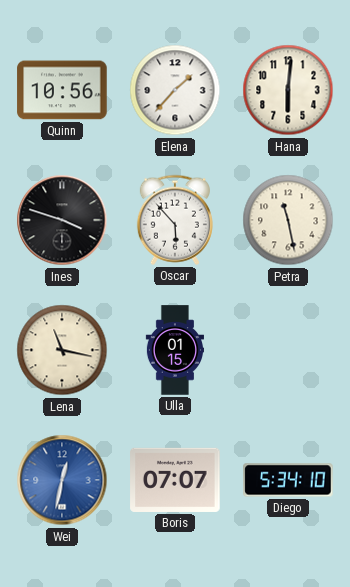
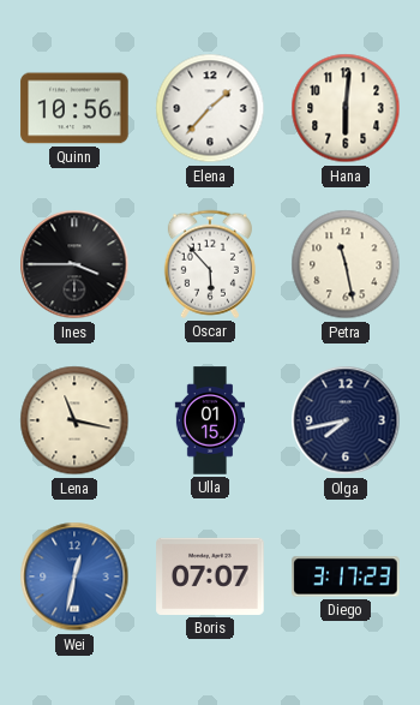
Ines: 3:48 -> 3:45 (74, 264)
Olga: none -> 7:43 (346, 420)
Diego: 5:34 -> 3:17 (346, 576)
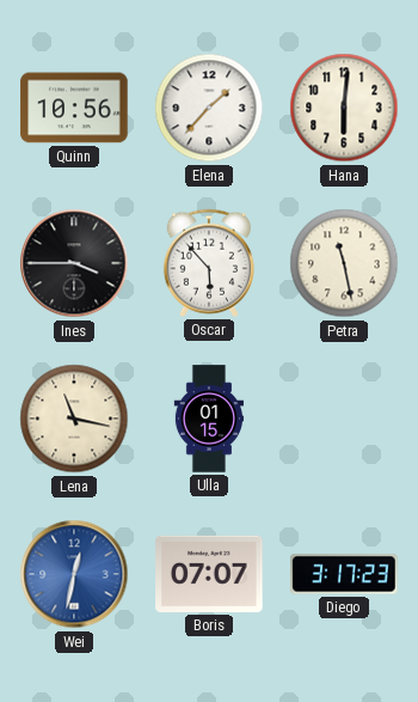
Olga: 7:43 -> none (346, 420)
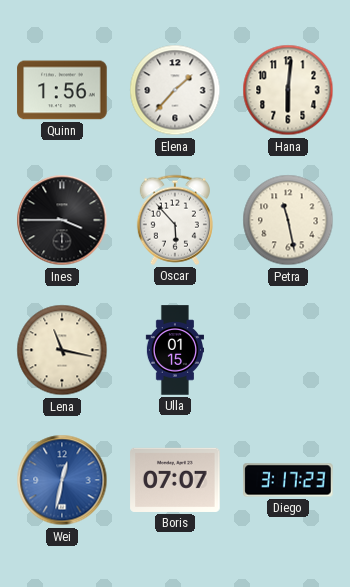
Quinn: 10:56 -> 1:56 (62, 90)
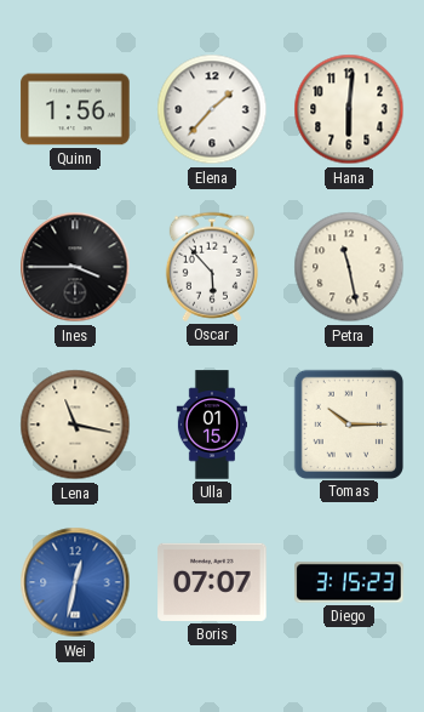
Tomas: none -> 10:15 (348, 423)
Diego: 3:17 -> 3:15 (349, 582)
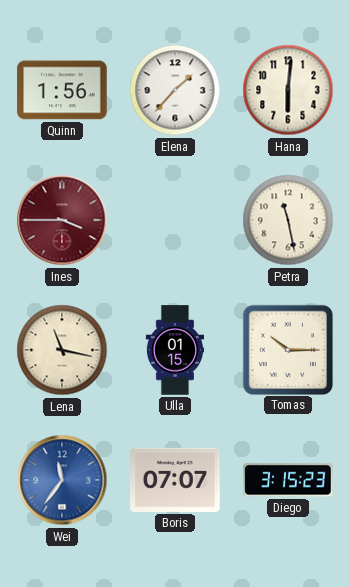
Ines dial: black -> burgundy (62, 220)
Oscar: 5:53 -> none (212, 267)
Wei: 12:32 -> 11:36 (62, 480)
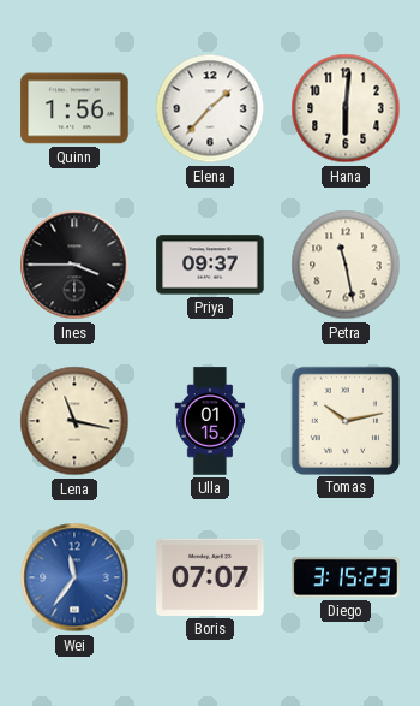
Ines dial: burgundy -> black (74, 265)
Priya: none -> 09:37 (210, 265)
Tomas: 10:15 -> 10:13 (344, 420)
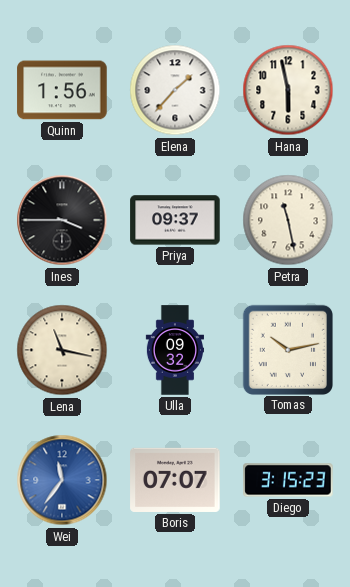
Hana: 6:01 -> 5:58 (288, 90)
Ulla: 01:15 -> 09:32 (175, 350)
